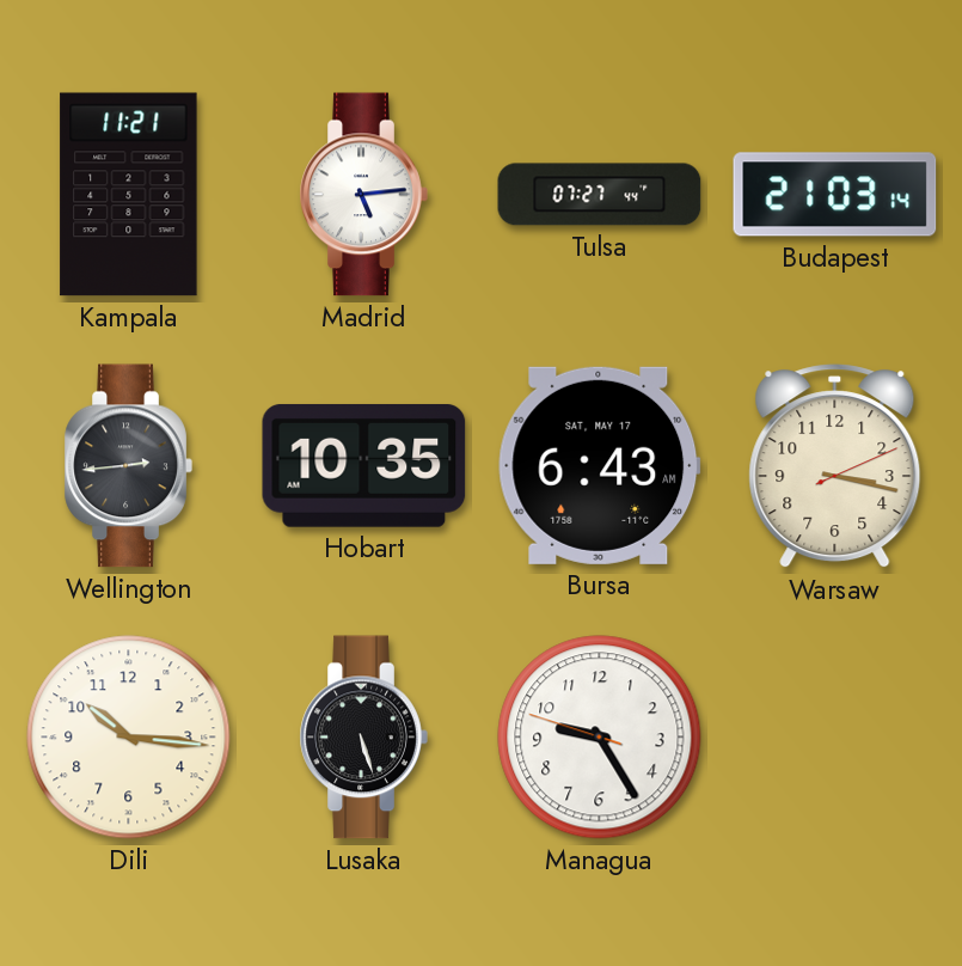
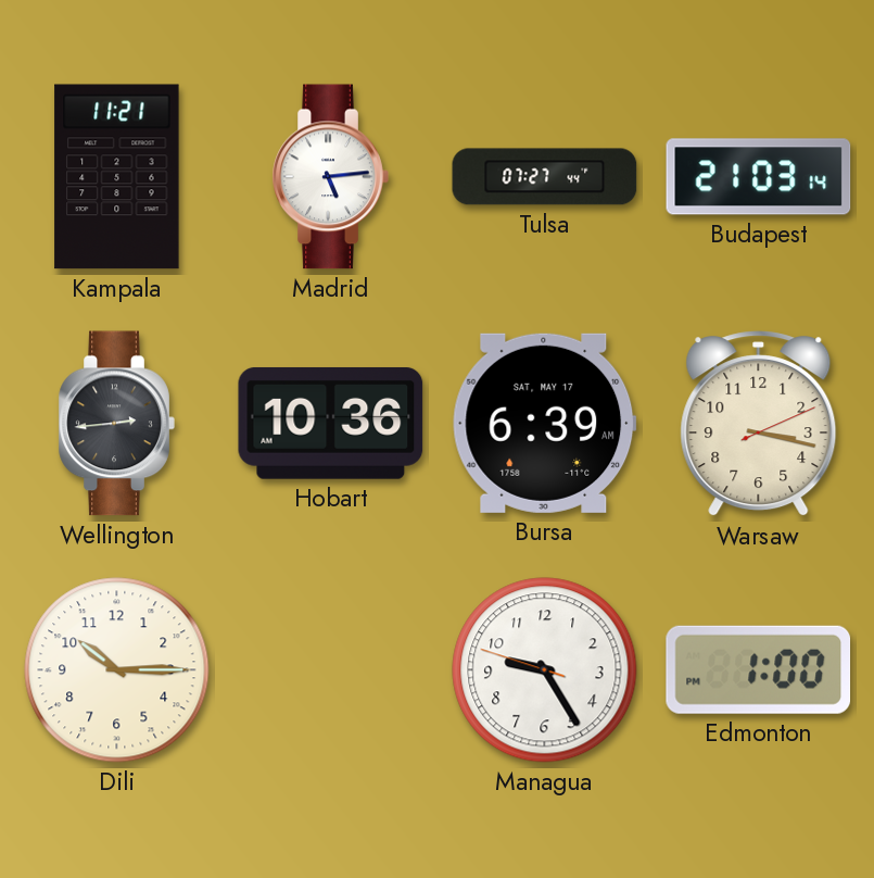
Hobart: 10:35 -> 10:36 (331, 423)
Bursa: 6:43 -> 6:39 (545, 423)
Dili: 10:16 -> 10:15 (117, 670)
Lusaka: 5:27 -> none (363, 738)
Edmonton: none -> 1:00 (759, 669)
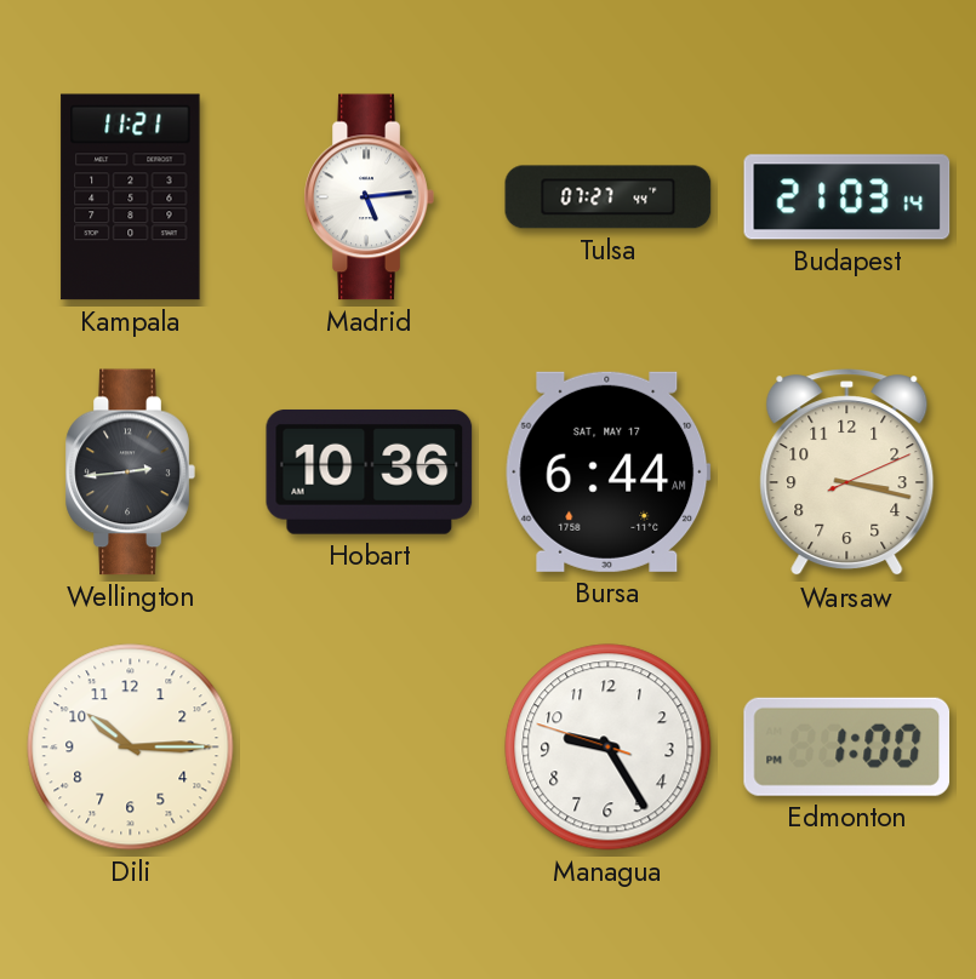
Bursa: 6:39 -> 6:44 (609, 471)
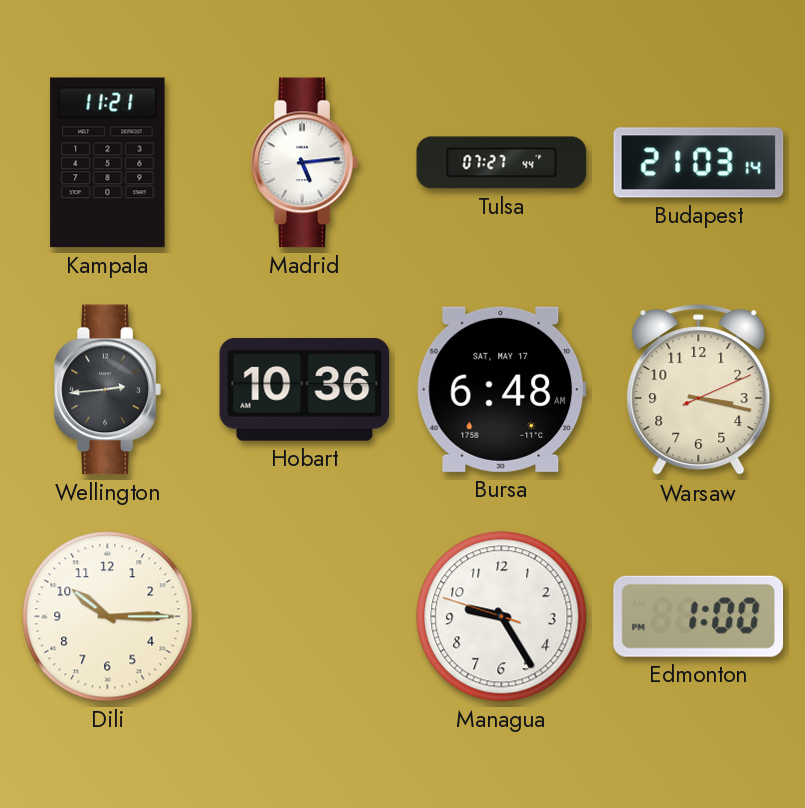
Bursa: 6:44 -> 6:48 (502, 389)
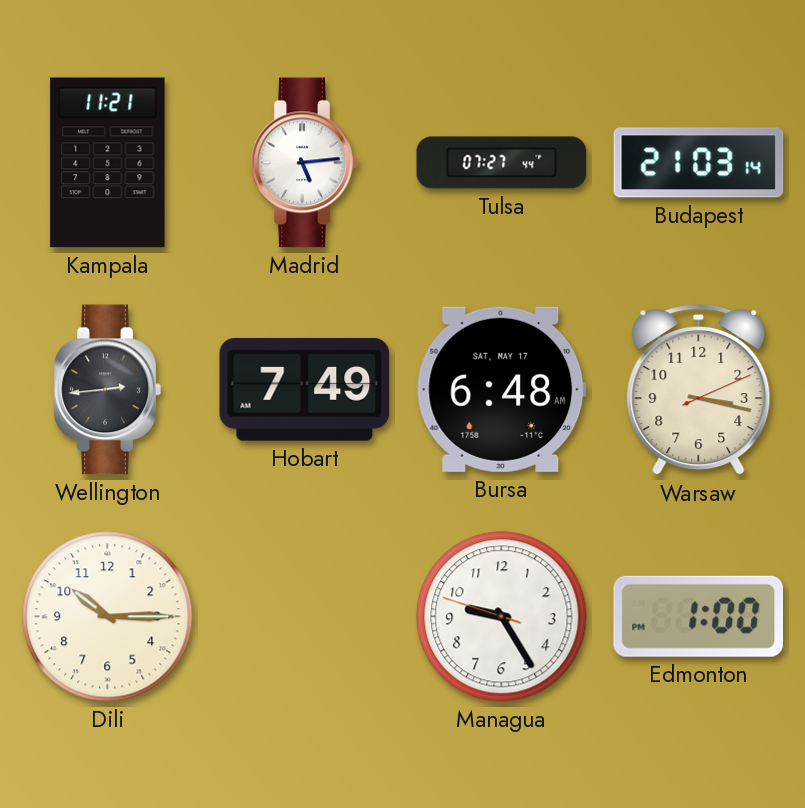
Hobart: 10:36 -> 7:49 (305, 389)
